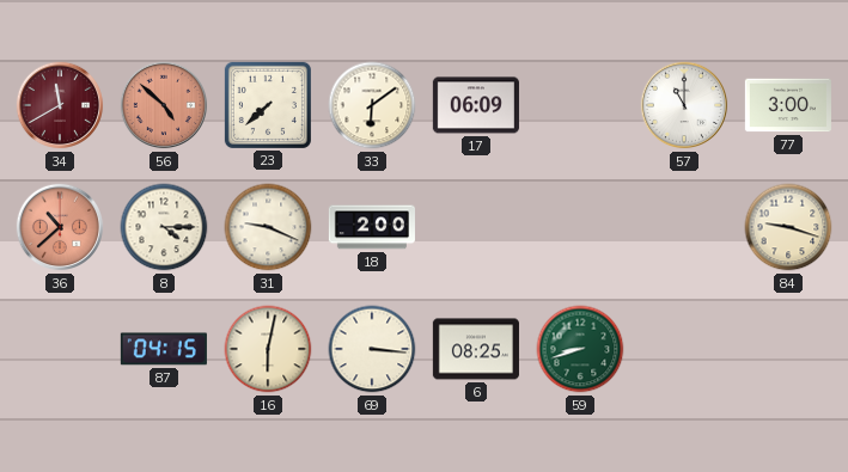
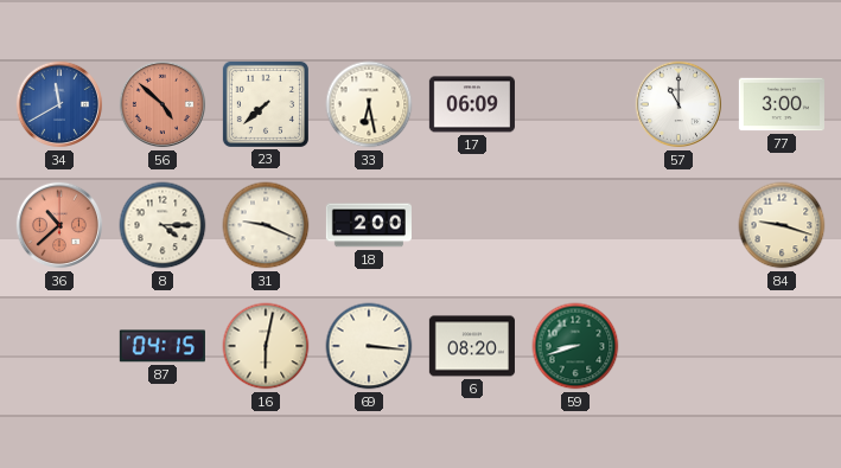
34 dial: burgundy -> blue (59, 104)
33: 6:09 -> 6:28 (369, 104)
6: 08:25 -> 08:20 (472, 346)
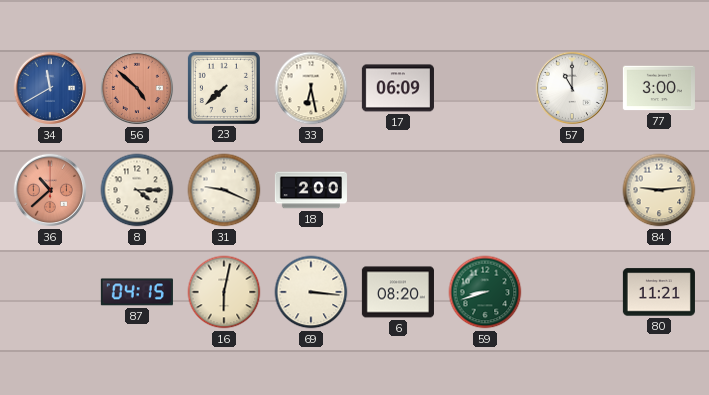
84: 9:18 -> 9:14 (659, 190)
80: none -> 11:21 (659, 292)
